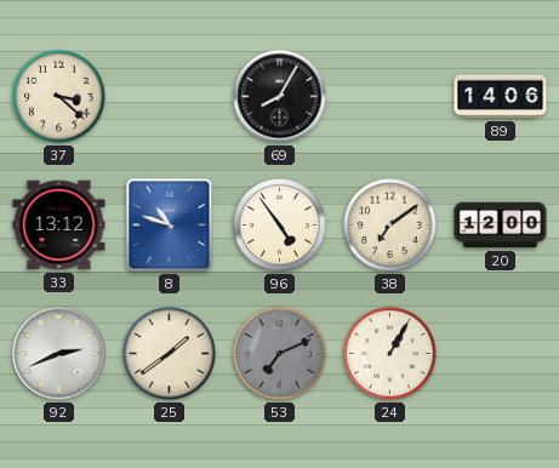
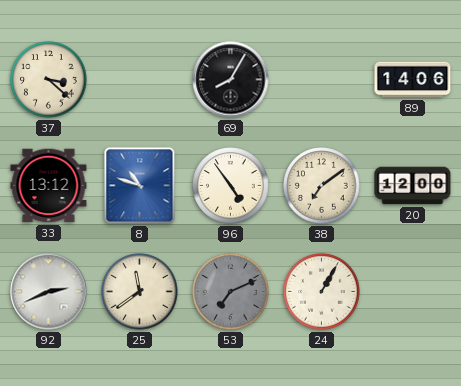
25: 1:39 -> 11:39 (140, 292)
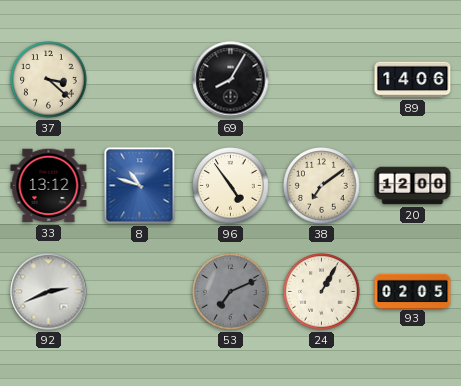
25: 11:39 -> none (140, 292)
93: none -> 02:05 (413, 291)
